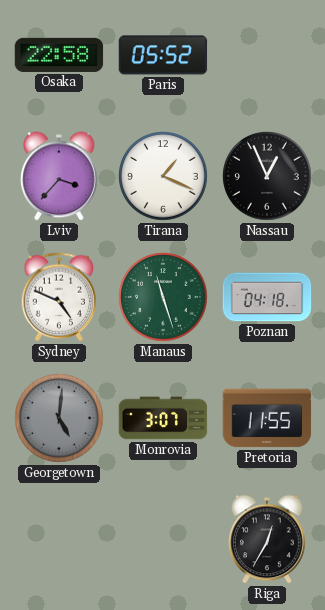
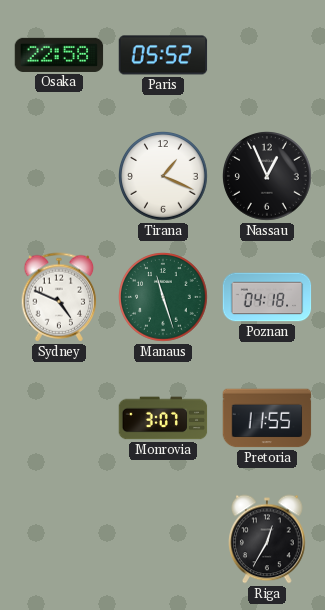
Lviv: 3:37 -> none (59, 176)
Georgetown: 5:01 -> none (60, 419)
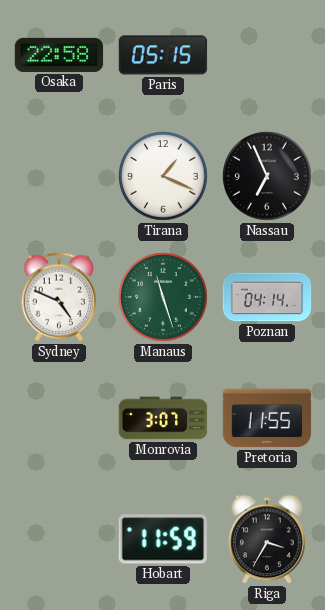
Paris: 05:52 -> 05:15 (163, 55)
Nassau: 12:56 -> 6:56 (268, 177)
Poznan: 04:18 -> 04:14 (267, 297)
Hobart: none -> 11:59 (162, 539)
Riga: 12:35 -> 3:35 (267, 539)
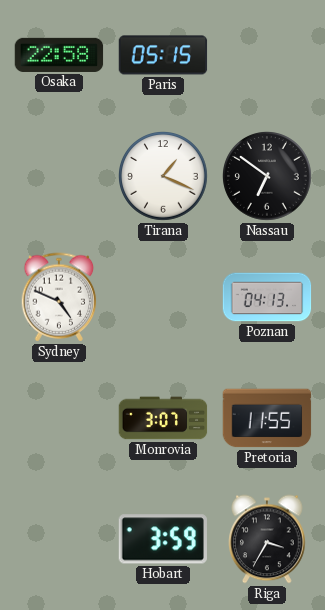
Nassau: 6:56 -> 6:51 (268, 177)
Manaus: 11:27 -> none (164, 298)
Poznan: 04:14 -> 04:13 (267, 297)
Hobart: 11:59 -> 3:59 (162, 539)
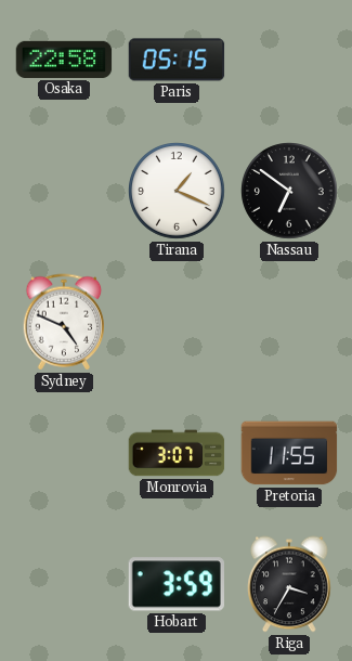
Poznan: 04:13 -> none (267, 297)
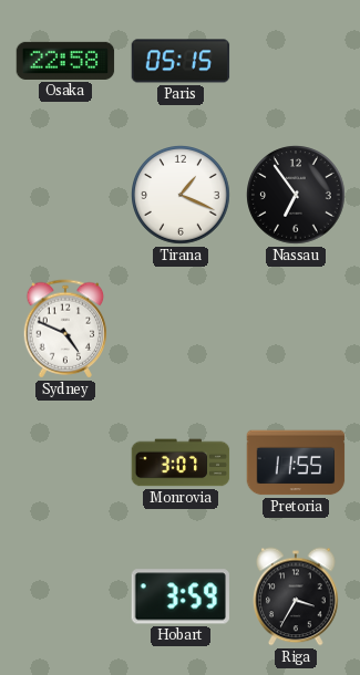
Nassau: 6:51 -> 6:54 (297, 196)
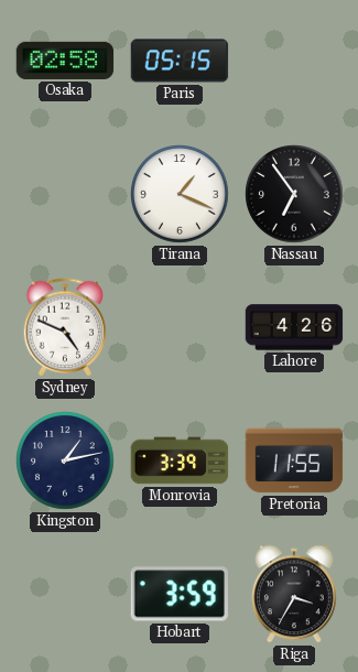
Osaka: 22:58 -> 02:58 (65, 61)
Lahore: none -> 4:26 (294, 327)
Kingston: none -> 1:13 (66, 462)
Monrovia: 3:07 -> 3:39 (180, 460)
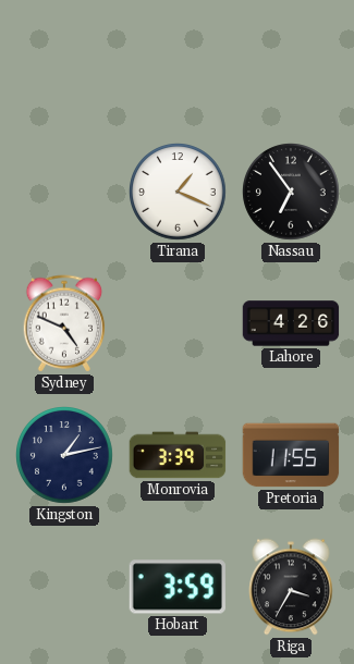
Osaka: 02:58 -> none (65, 61)
Paris: 05:15 -> none (180, 61)
